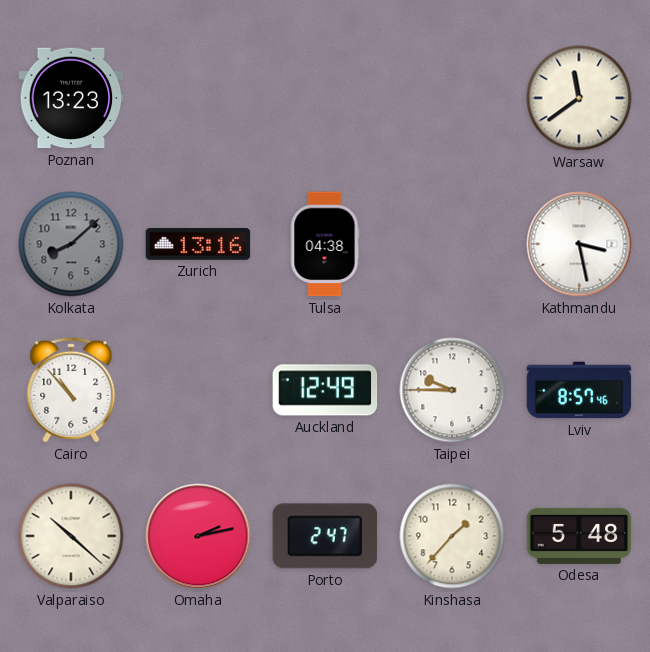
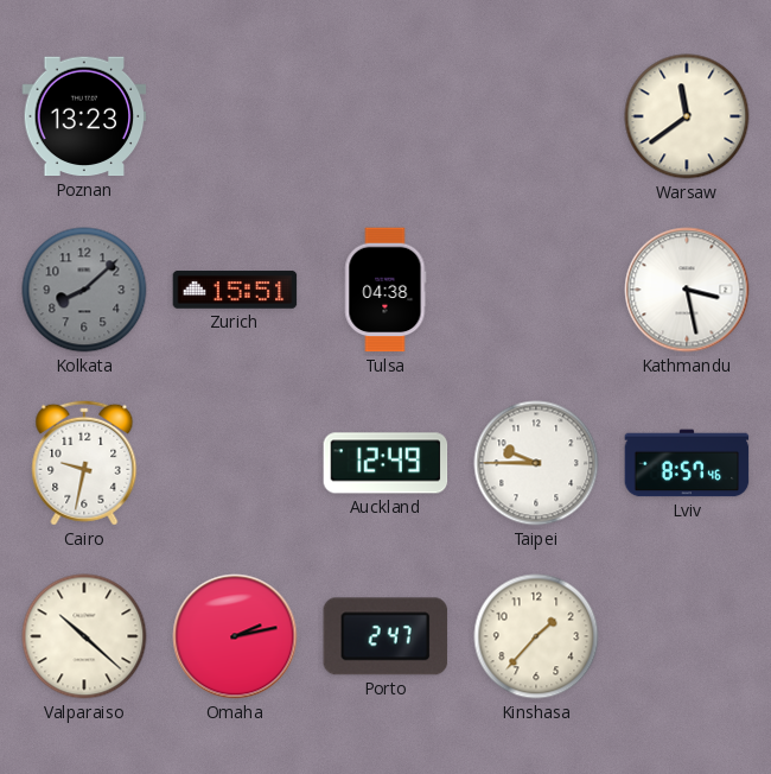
Zurich: 13:16 -> 15:51 (235, 290)
Cairo: 10:53 -> 9:32 (84, 463)
Odesa: 5:48 -> none (579, 536)
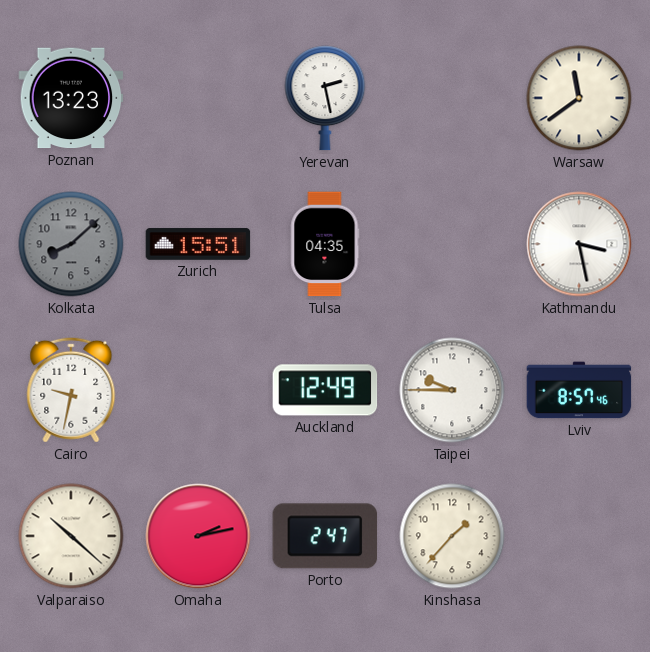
Yerevan: none -> 2:28 (325, 98)
Tulsa: 04:38 -> 04:35 (325, 244)
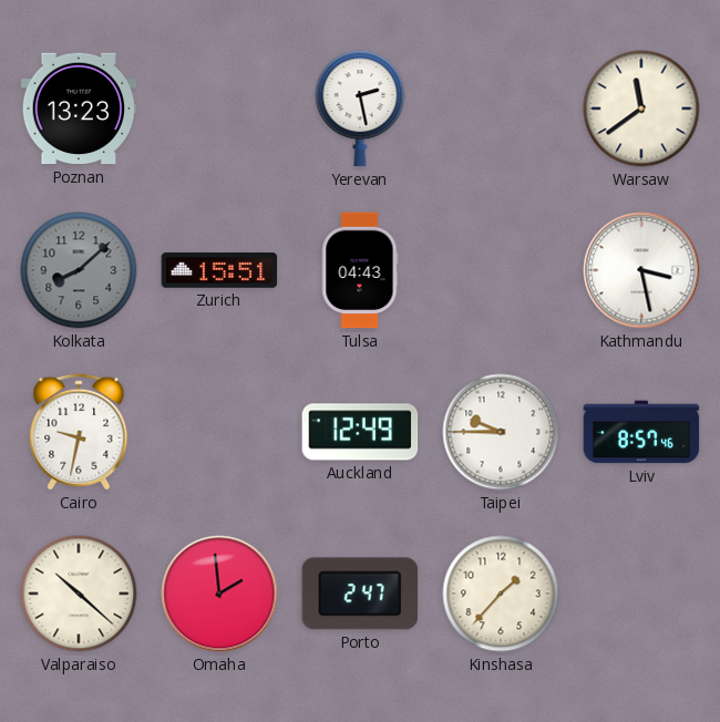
Tulsa: 04:35 -> 04:43 (360, 270)
Omaha: 2:13 -> 1:59 (219, 594)
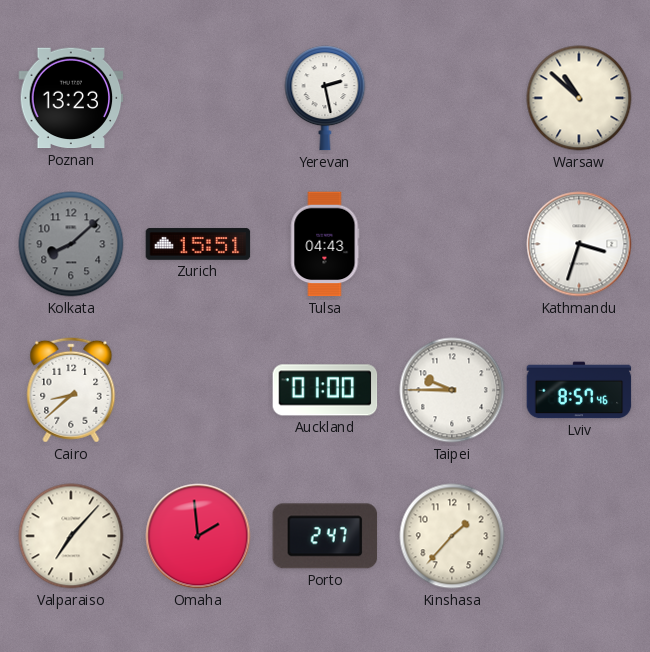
Warsaw: 11:39 -> 10:52 (579, 98)
Kathmandu: 3:28 -> 3:33 (579, 244)
Cairo: 9:32 -> 8:38 (71, 390)
Auckland: 12:49 -> 01:00 (325, 390)
Valparaiso: 10:22 -> 7:07 (71, 536)
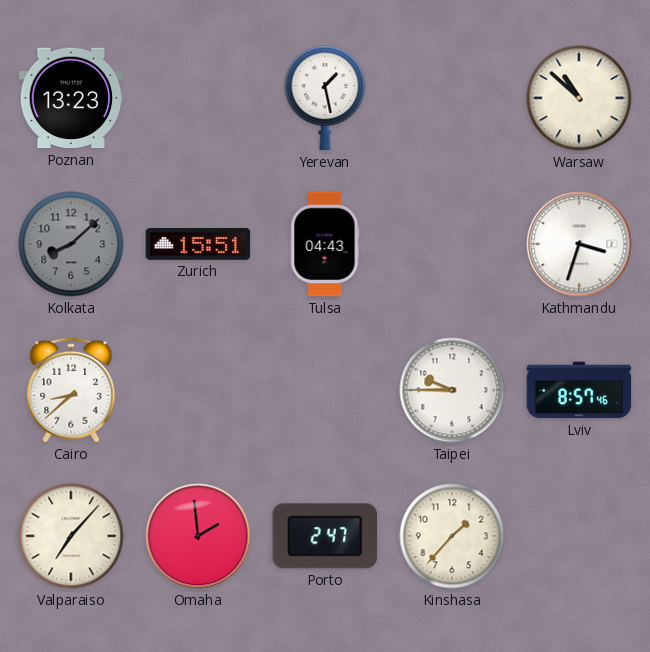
Yerevan: 2:28 -> 1:28 (325, 98)
Auckland: 01:00 -> none (325, 390)
